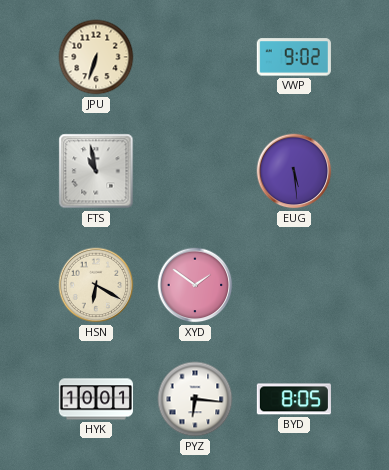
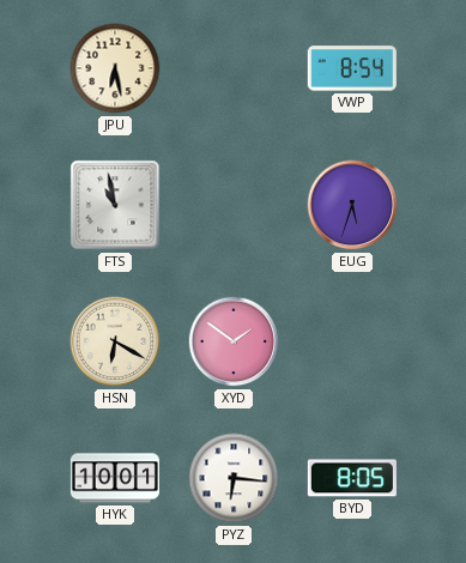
JPU: 6:33 -> 6:28 (115, 68)
VWP: 9:02 -> 8:54 (352, 68)
EUG: 5:29 -> 5:33 (352, 205)
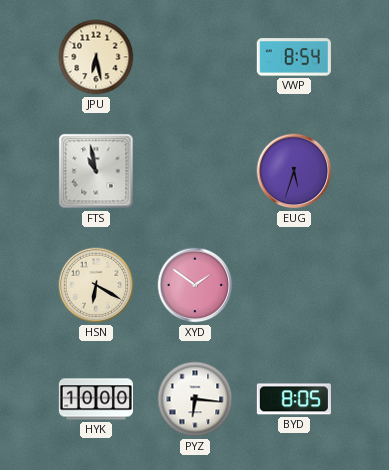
HYK: 10:01 -> 10:00 (96, 399)
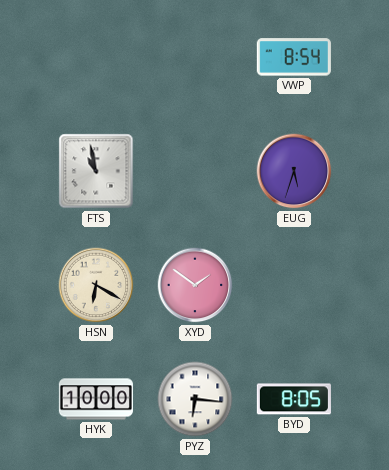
JPU: 6:28 -> none (96, 57)
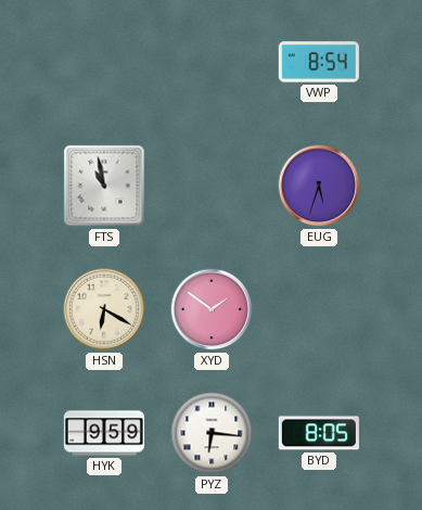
HYK: 10:00 -> 9:59 (104, 433)
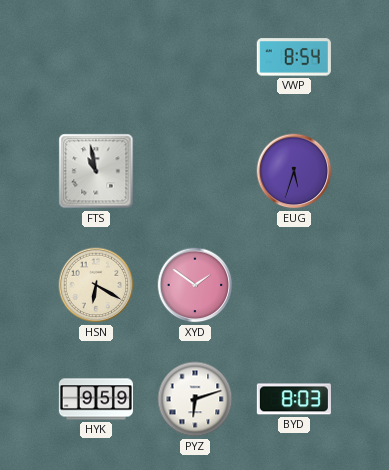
PYZ: 6:16 -> 6:12 (195, 399)
BYD: 8:05 -> 8:03 (294, 399)
